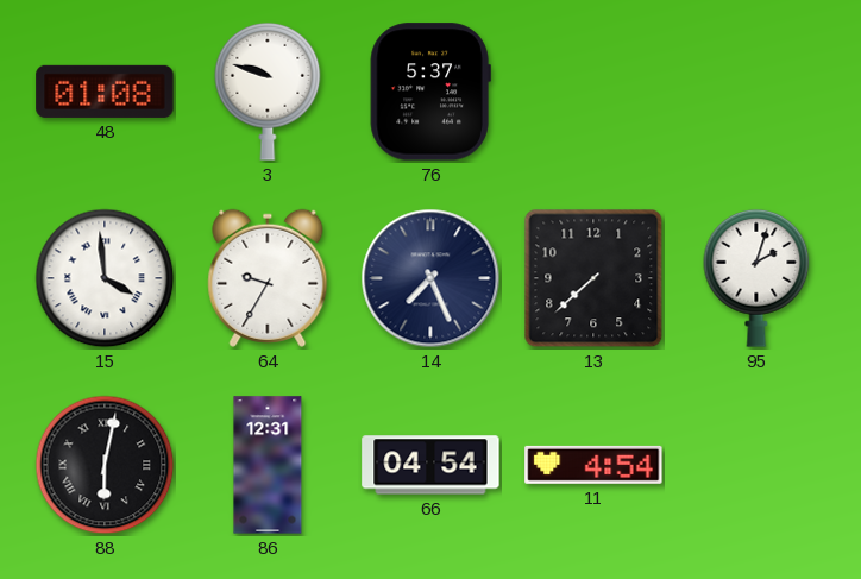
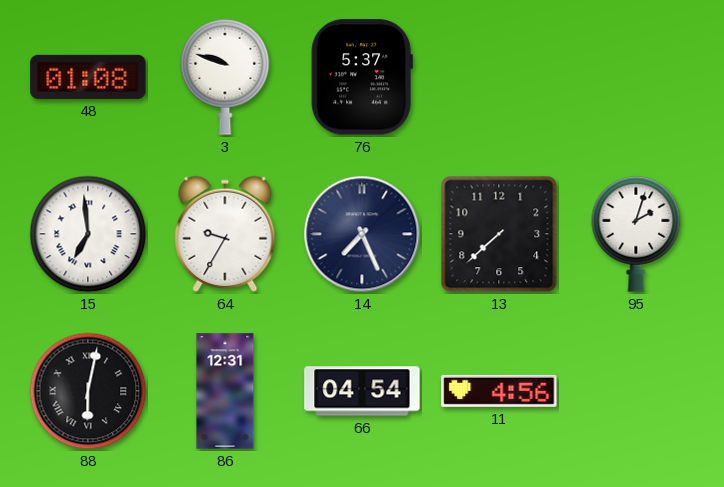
15: 3:59 -> 6:59 (88, 234)
11: 4:54 -> 4:56 (499, 391)
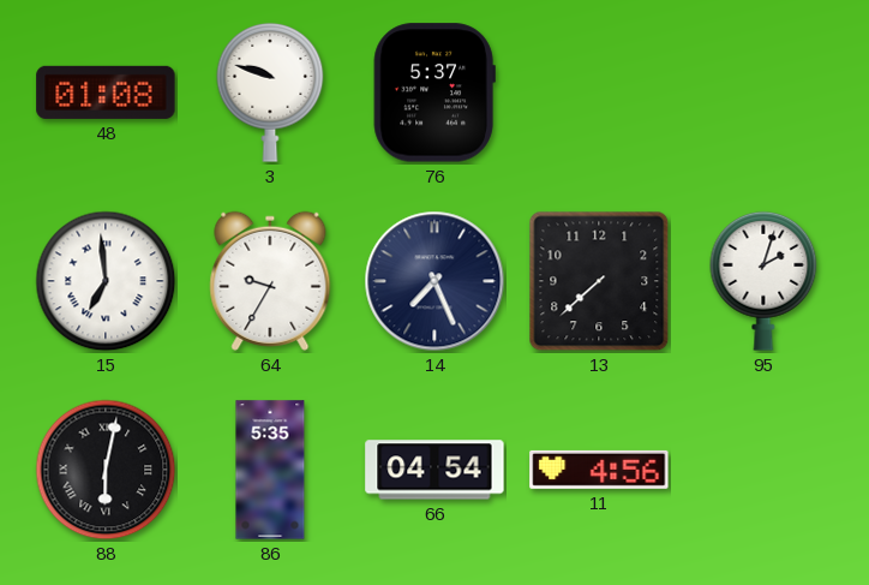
86: 12:31 -> 5:35 (270, 470)
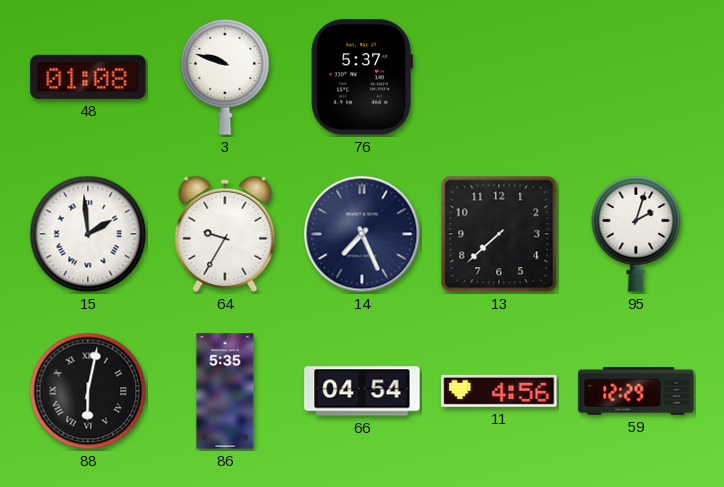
15: 6:59 -> 1:59 (88, 234)
59: none -> 12:29 (636, 392)
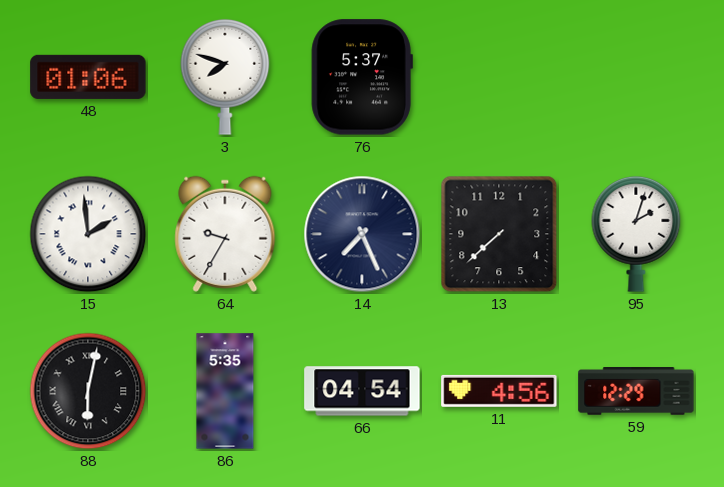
48: 01:08 -> 01:06 (88, 77)
3: 9:48 -> 7:48 (225, 77)
